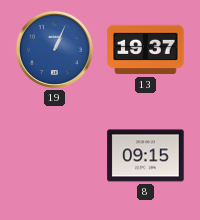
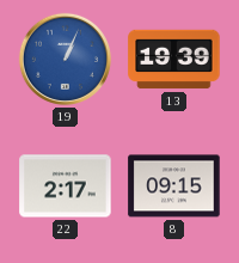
13: 19:37 -> 19:39 (174, 60)
22: none -> 2:17 (66, 186)
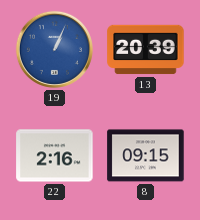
13: 19:39 -> 20:39 (146, 50)
22: 2:17 -> 2:16 (55, 156)
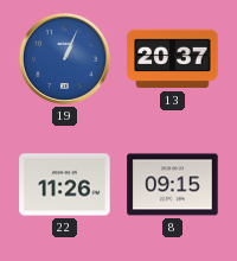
13: 20:39 -> 20:37 (173, 59)
22: 2:16 -> 11:26 (65, 185)
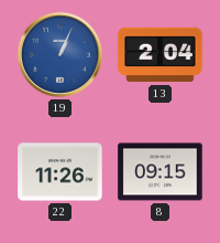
13: 20:37 -> 2:04 (161, 55)
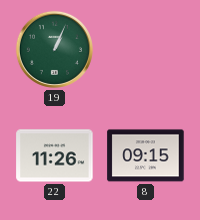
19 dial: blue -> green (54, 49)
13: 2:04 -> none (161, 55)
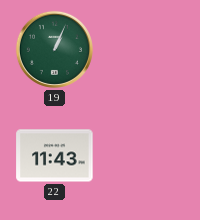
22: 11:26 -> 11:43 (55, 156)
8: 09:15 -> none (146, 156)
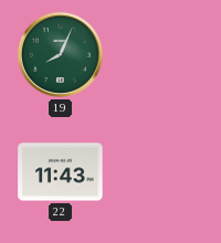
19: 1:04 -> 8:04 (60, 54)
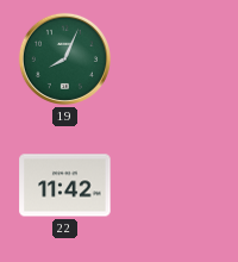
22: 11:43 -> 11:42 (65, 186)
